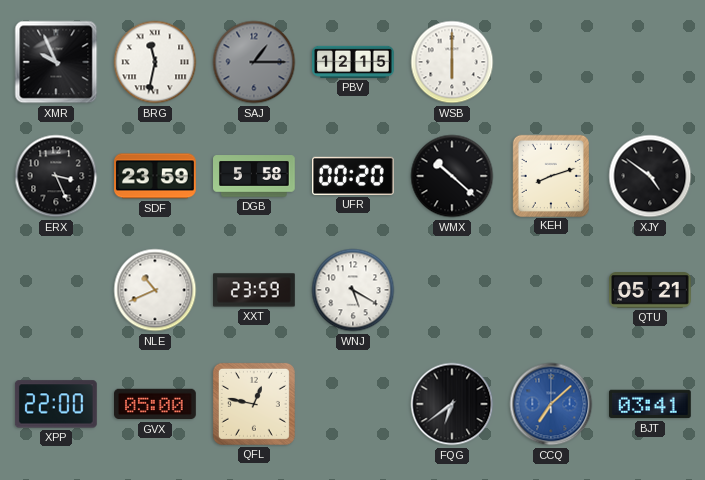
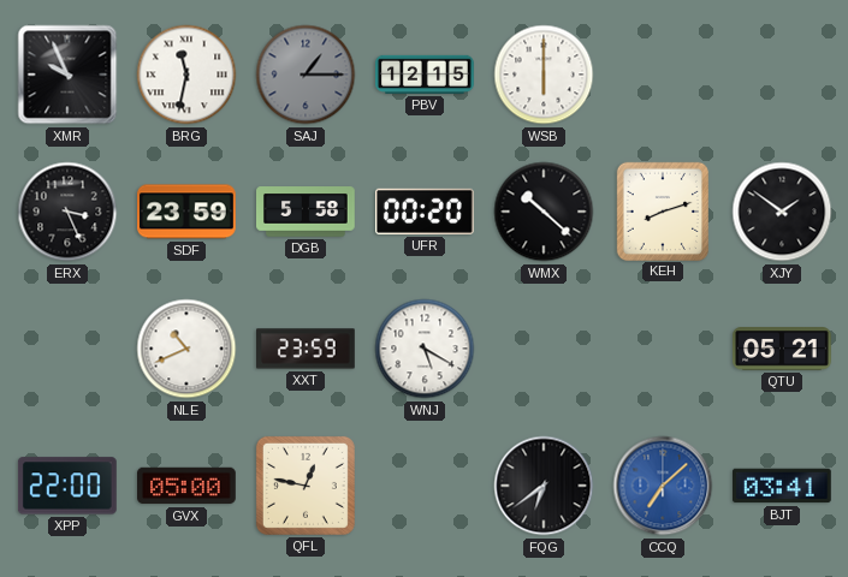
XJY: 4:51 -> 1:51 (782, 212)
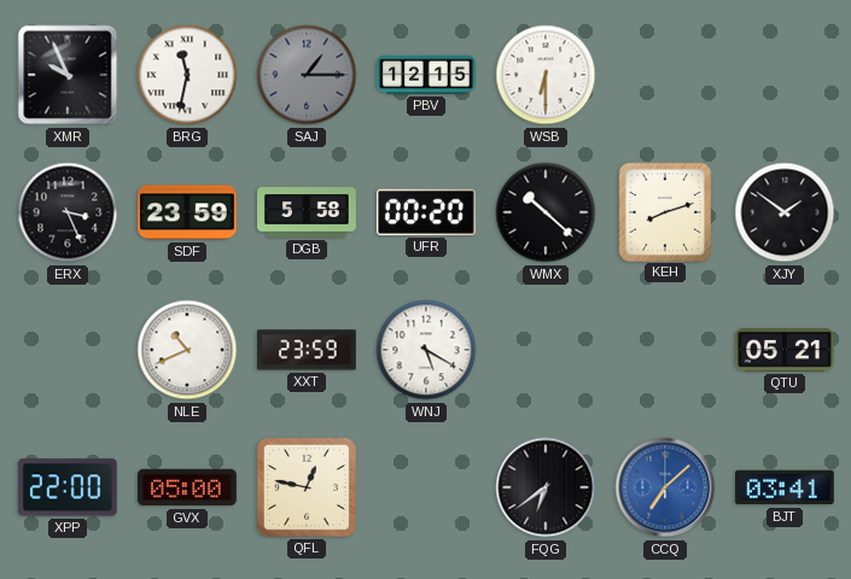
WSB: 6:00 -> 6:30 (546, 75)
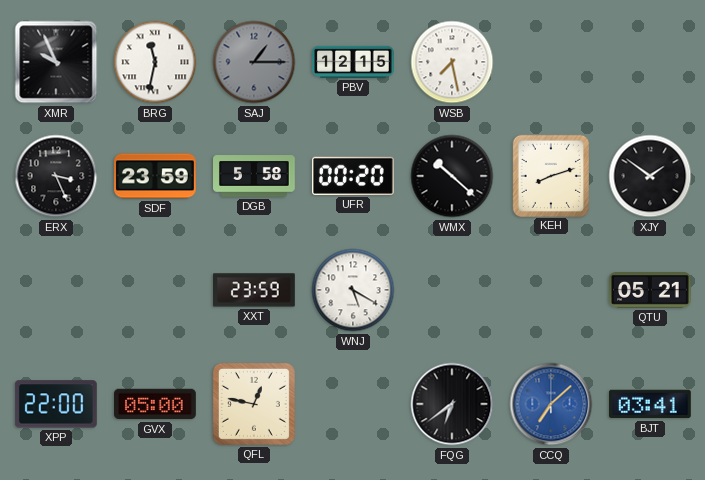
WSB: 6:30 -> 7:28 (452, 62)
NLE: 10:41 -> none (187, 350)
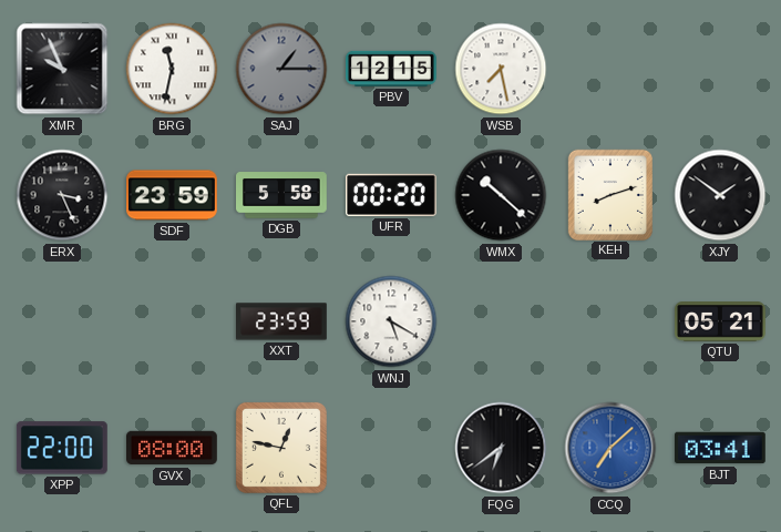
GVX: 05:00 -> 08:00 (173, 448)
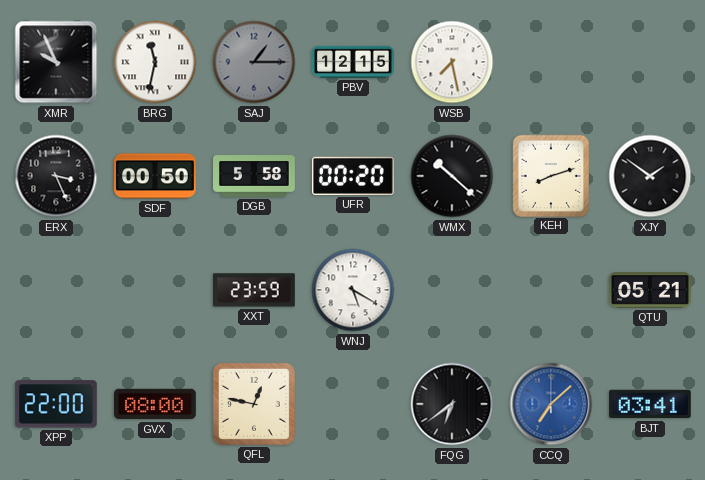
SDF: 23:59 -> 00:50 (156, 176)
